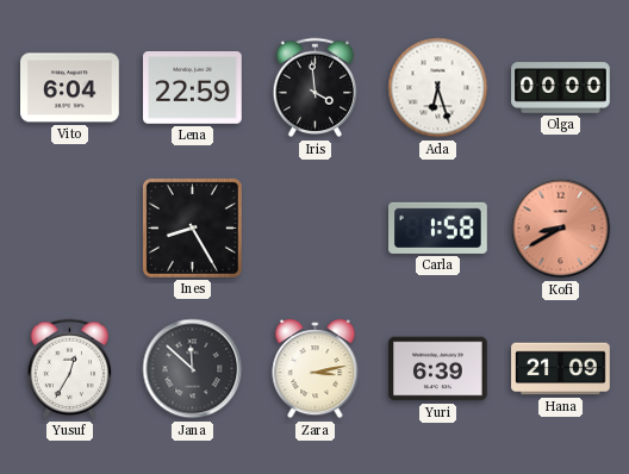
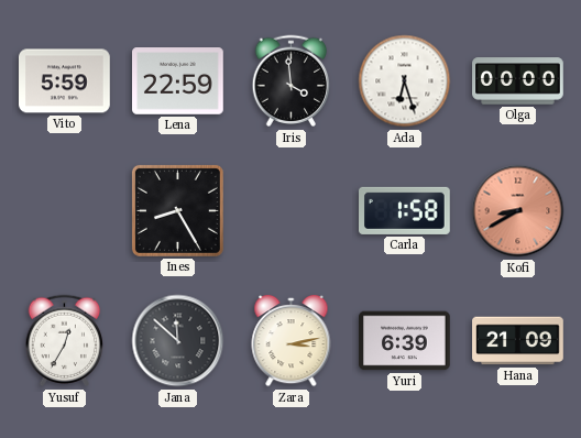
Vito: 6:04 -> 5:59 (65, 81)
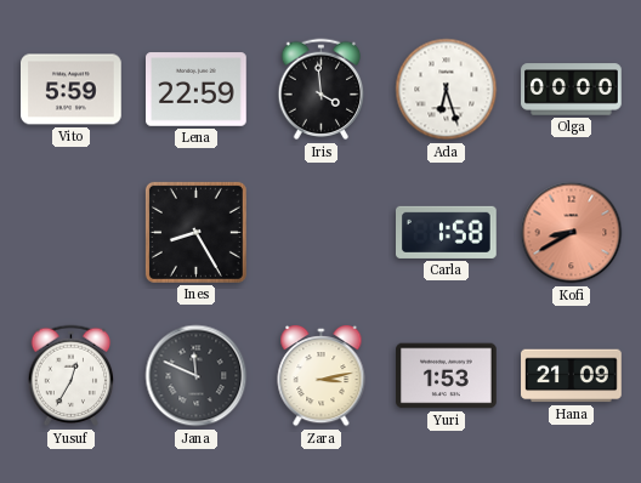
Jana: 11:52 -> 11:49 (197, 376)
Yuri: 6:39 -> 1:53 (447, 376)
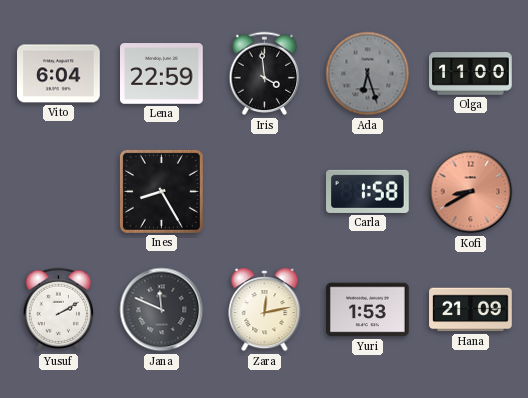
Vito: 5:59 -> 6:04 (59, 74)
Ada dial: white -> grey (368, 74)
Olga: 00:00 -> 11:00 (471, 74)
Yusuf: 12:35 -> 2:10 (59, 310)
Zara: 3:13 -> 12:13 (265, 310)
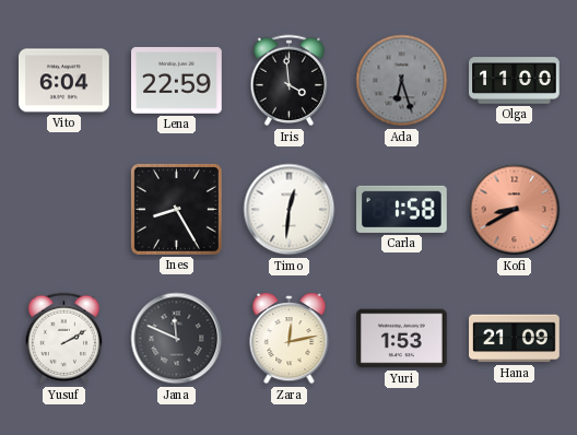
Timo: none -> 12:31 (290, 210)
